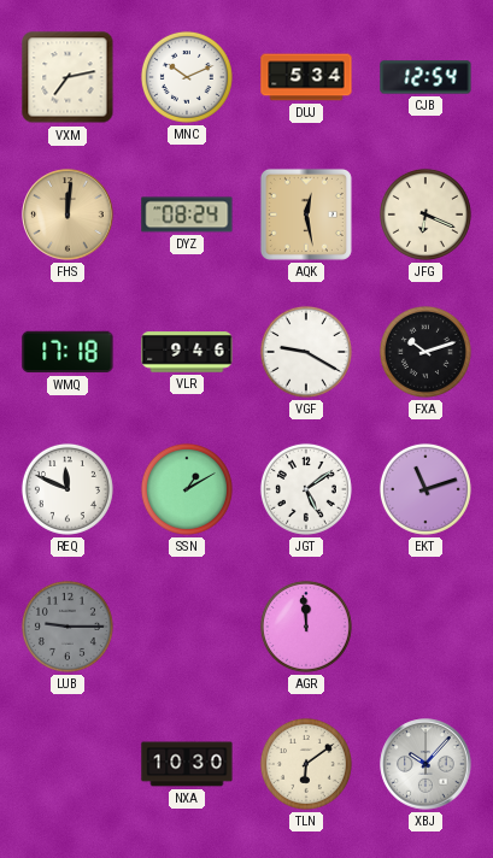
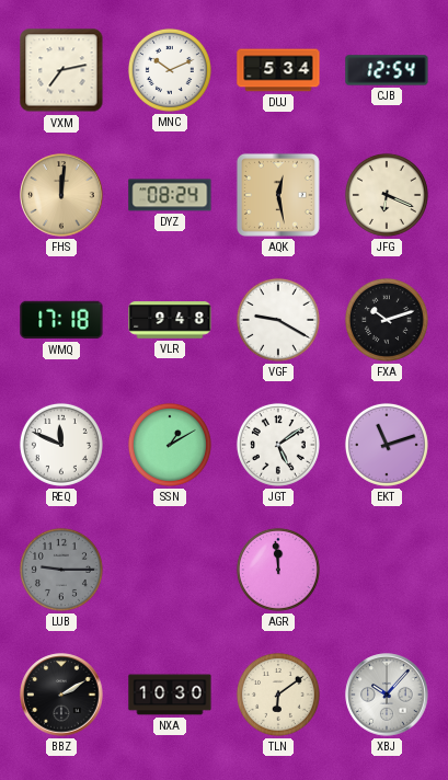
VLR: 9:46 -> 9:48 (170, 320)
BBZ: none -> 2:10 (61, 695)
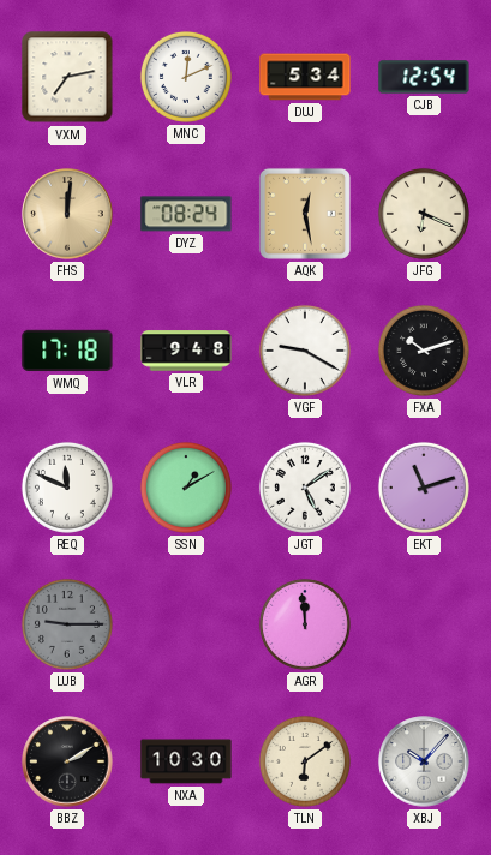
MNC: 10:11 -> 12:11 (186, 77)
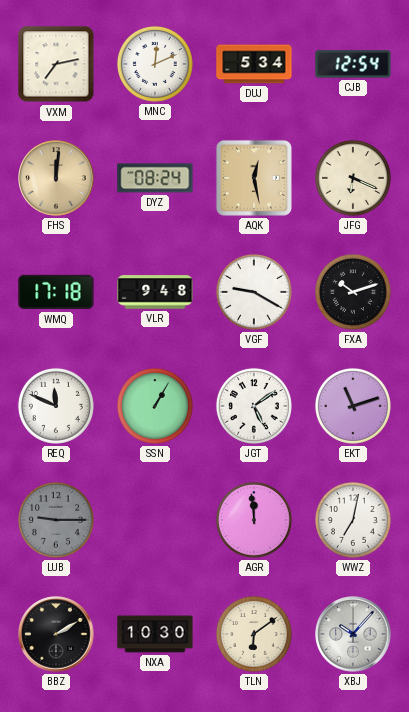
SSN: 1:10 -> 1:05 (155, 406)
WWZ: none -> 7:02 (353, 520)
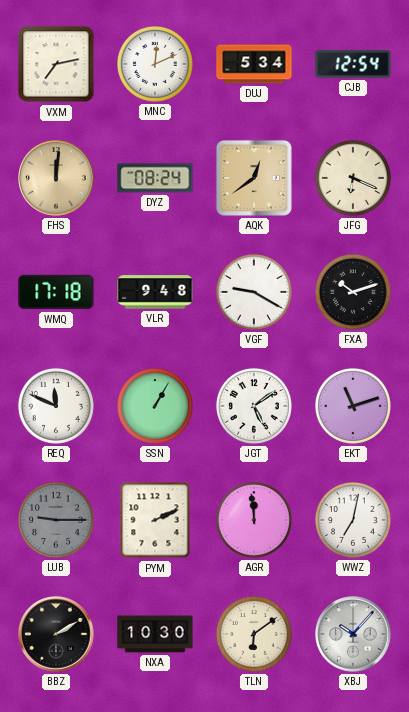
AQK: 12:28 -> 12:39 (254, 178)
PYM: none -> 2:11 (155, 520)
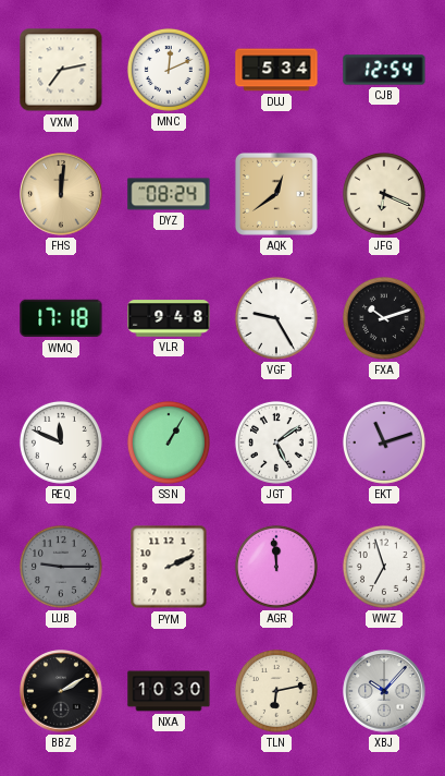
VGF: 9:20 -> 9:25 (276, 318)
WWZ: 7:02 -> 6:57 (384, 567)
TLN: 6:09 -> 6:13 (276, 691)
